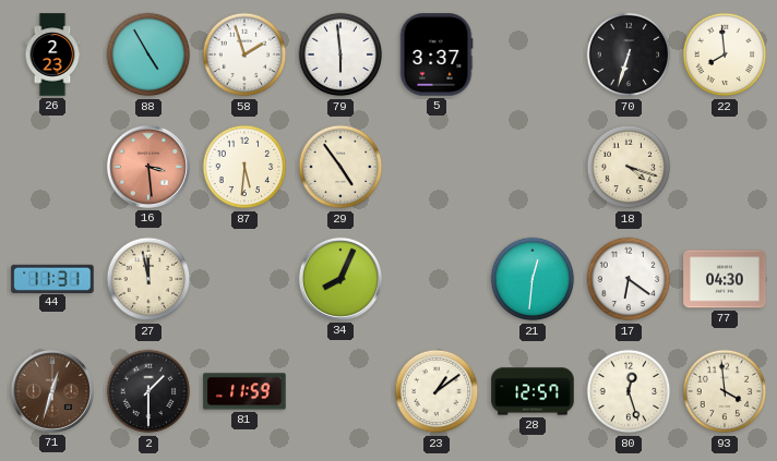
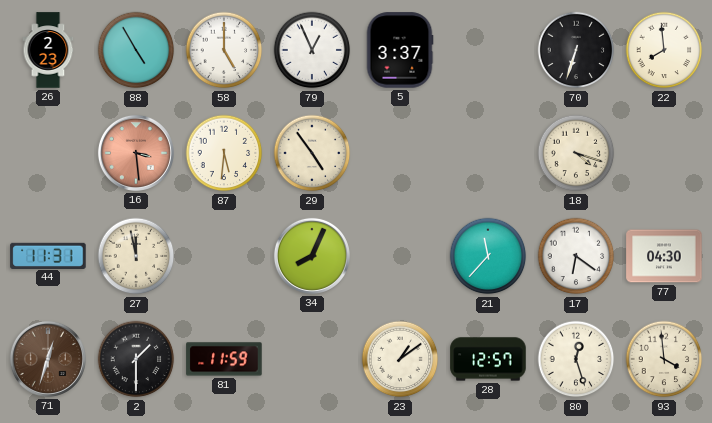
58: 1:57 -> 5:00 (224, 50)
79: 5:59 -> 12:56 (312, 50)
21: 12:31 -> 11:37 (488, 256)
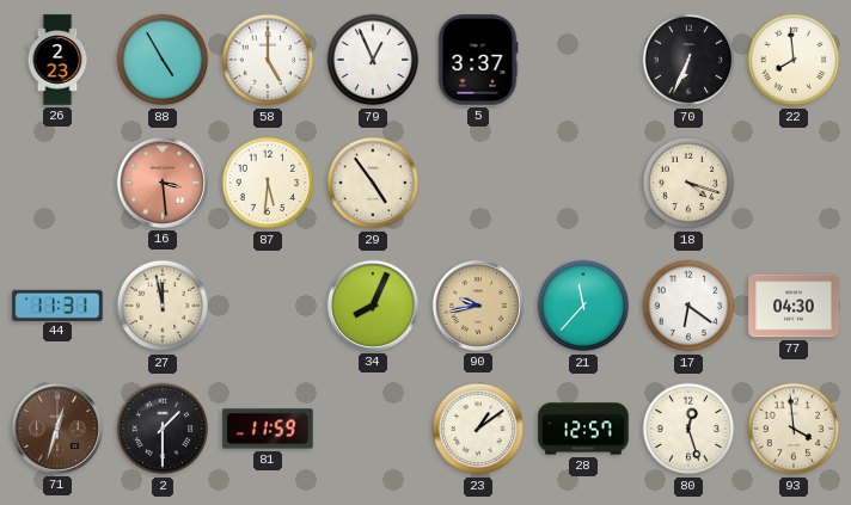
70: 6:33 -> 6:34 (688, 60)
90: none -> 9:43 (478, 306)
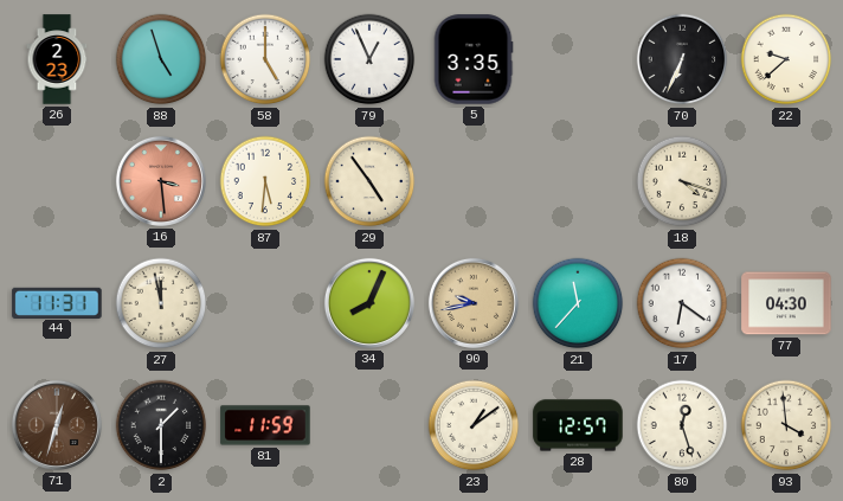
88: 4:55 -> 4:57 (161, 59)
5: 3:37 -> 3:35 (474, 59)
22: 7:59 -> 9:38 (786, 59)
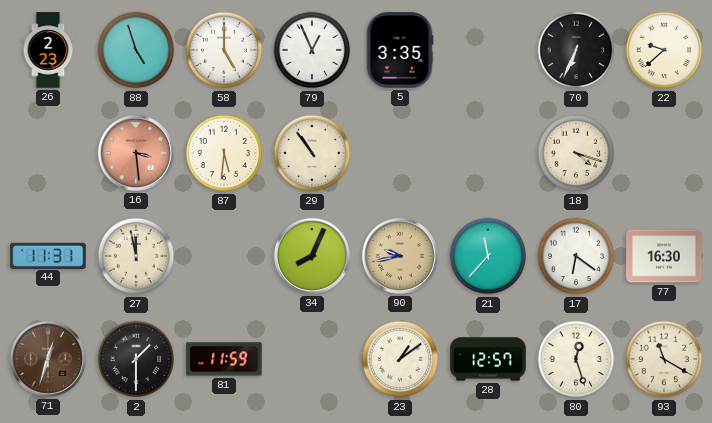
29: 4:54 -> 10:54 (312, 153)
77: 04:30 -> 16:30 (664, 256)
93: 3:59 -> 11:20 (664, 359)
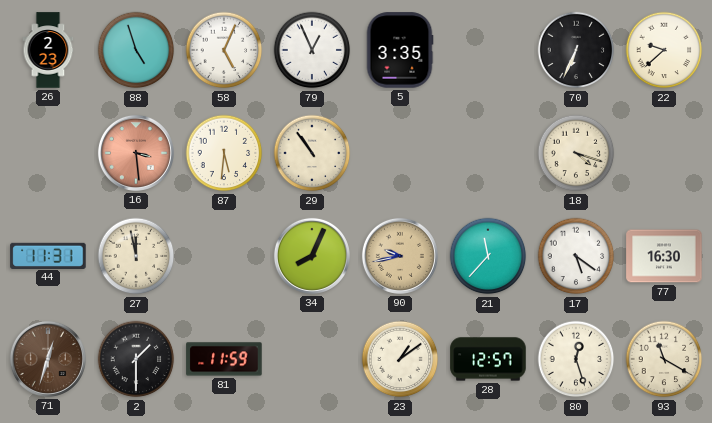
58: 5:00 -> 5:04 (224, 50)
17: 6:21 -> 5:21 (576, 256)
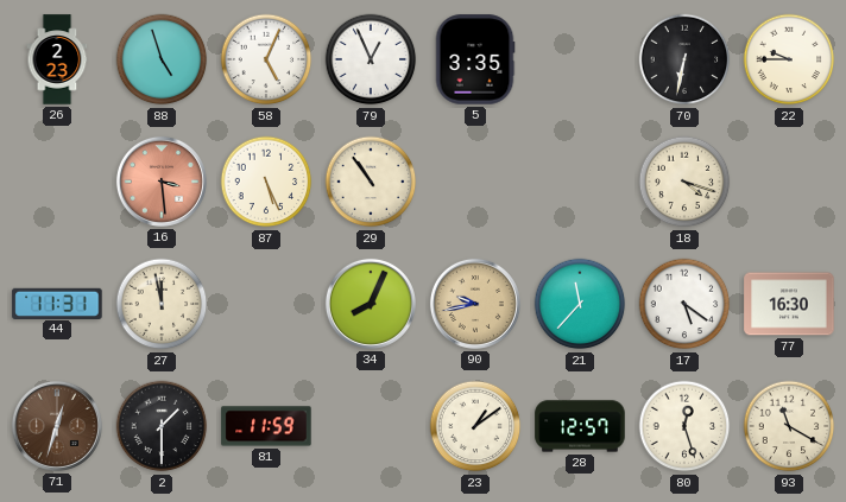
70: 6:34 -> 6:32 (684, 59)
22: 9:38 -> 9:45 (789, 59)
87: 5:31 -> 5:26 (266, 182)
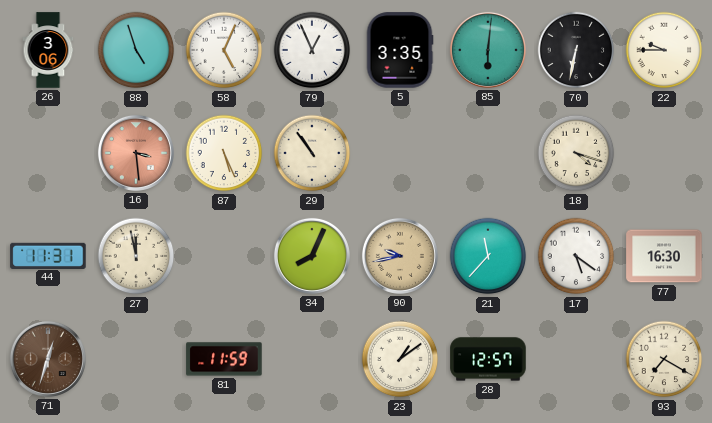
26: 2:23 -> 3:06 (48, 50)
85: none -> 6:01 (488, 50)
2: 1:30 -> none (162, 426)
80: 12:27 -> none (684, 426)
93: 11:20 -> 7:20 (664, 359)
